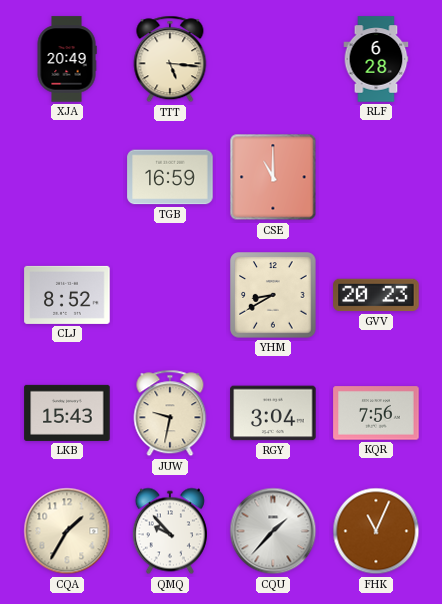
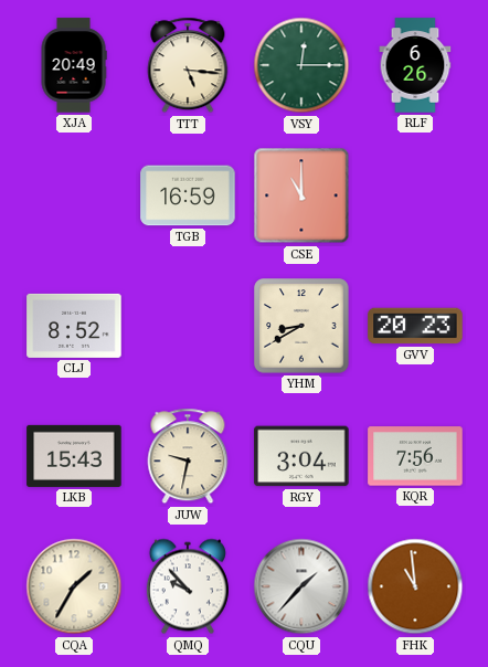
VSY: none -> 12:15 (301, 65)
RLF: 6:28 -> 6:26 (415, 65)
FHK: 11:04 -> 10:59 (415, 586)
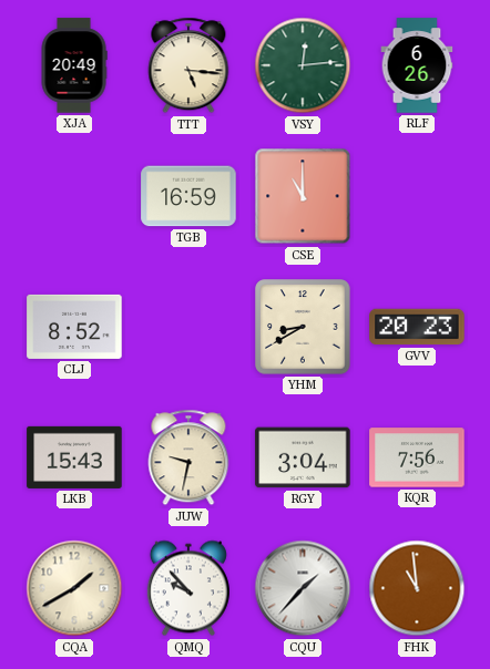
VSY: 12:15 -> 12:14 (303, 65)
CQA: 1:35 -> 1:40 (74, 588)
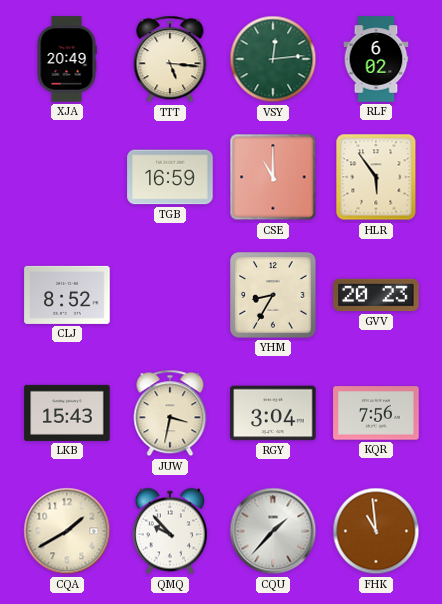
RLF: 6:26 -> 6:02 (376, 59)
HLR: none -> 5:54 (376, 177)
YHM: 8:40 -> 8:35 (273, 295)
JUW: 9:32 -> 3:32 (170, 413)
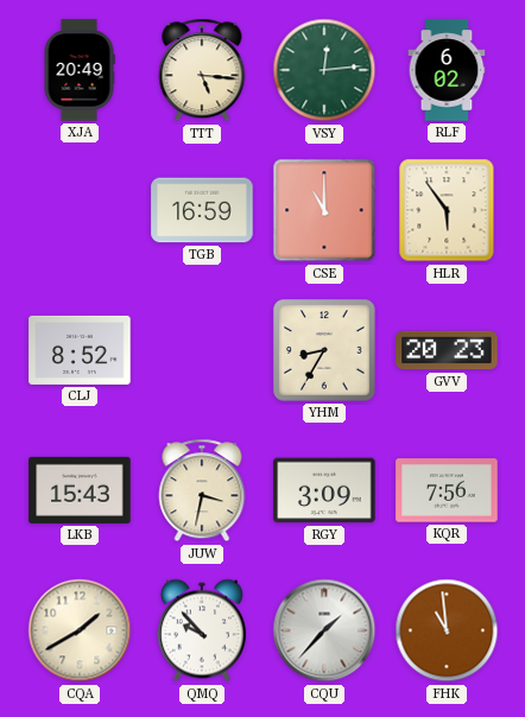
RGY: 3:04 -> 3:09 (324, 490)
